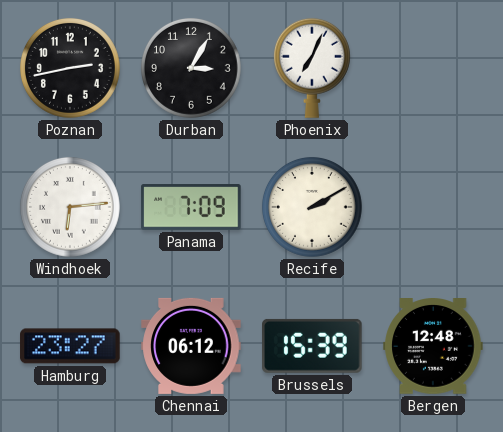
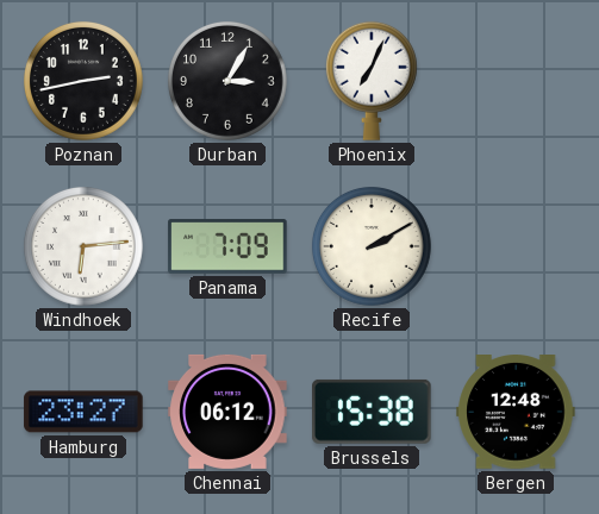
Brussels: 15:39 -> 15:38 (372, 412)
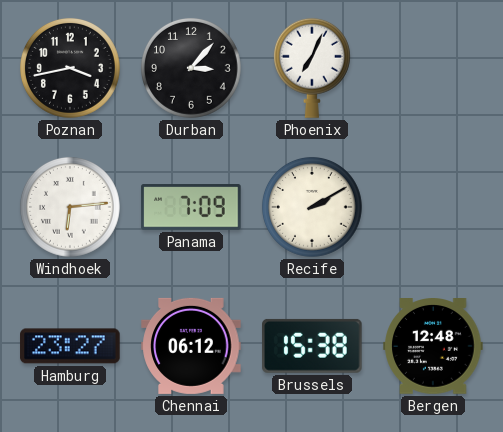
Poznan: 2:43 -> 3:43 (70, 68)
Durban: 3:05 -> 3:07 (191, 68)
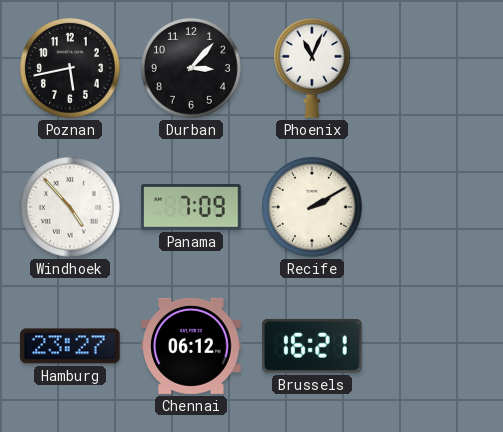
Poznan: 3:43 -> 5:43 (70, 68)
Phoenix: 7:04 -> 11:04 (312, 68)
Windhoek: 6:14 -> 4:53 (70, 207)
Brussels: 15:38 -> 16:21 (312, 346)
Bergen: 12:48 -> none (433, 347)
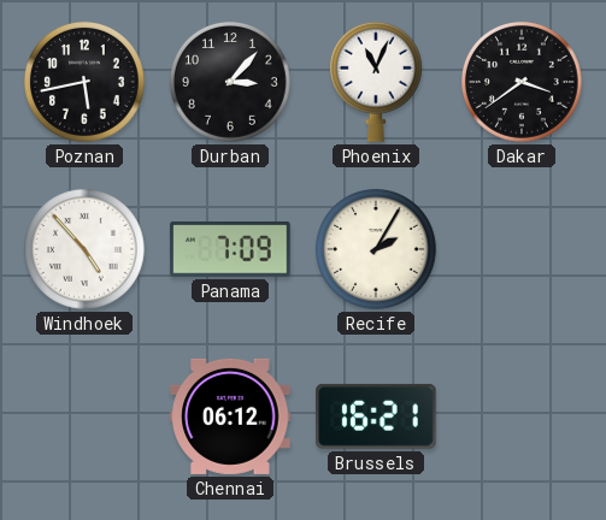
Dakar: none -> 3:39 (522, 82)
Recife: 2:10 -> 2:05 (376, 249)
Hamburg: 23:27 -> none (70, 346)
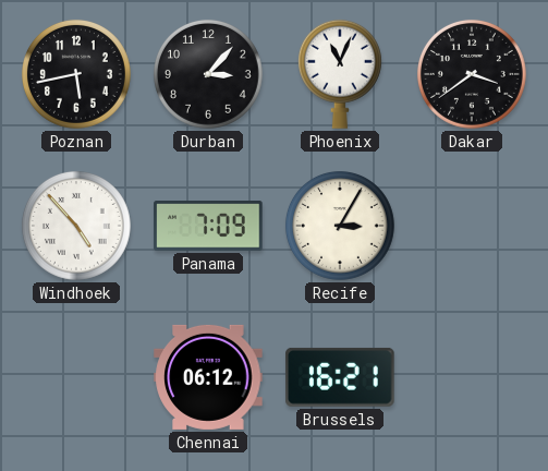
Recife: 2:05 -> 3:05 (340, 226)
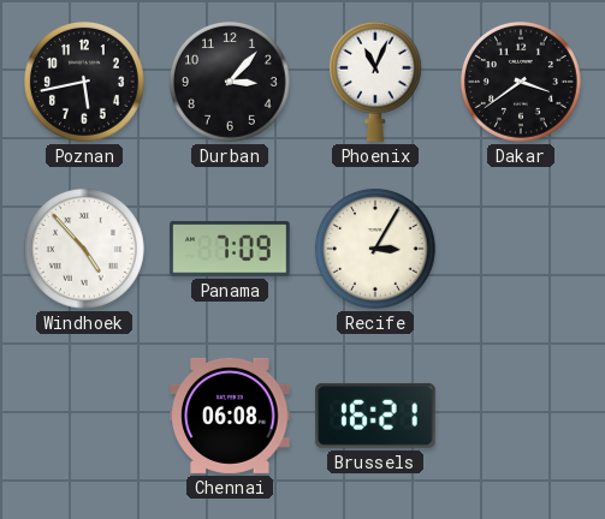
Chennai: 06:12 -> 06:08 (230, 416)
